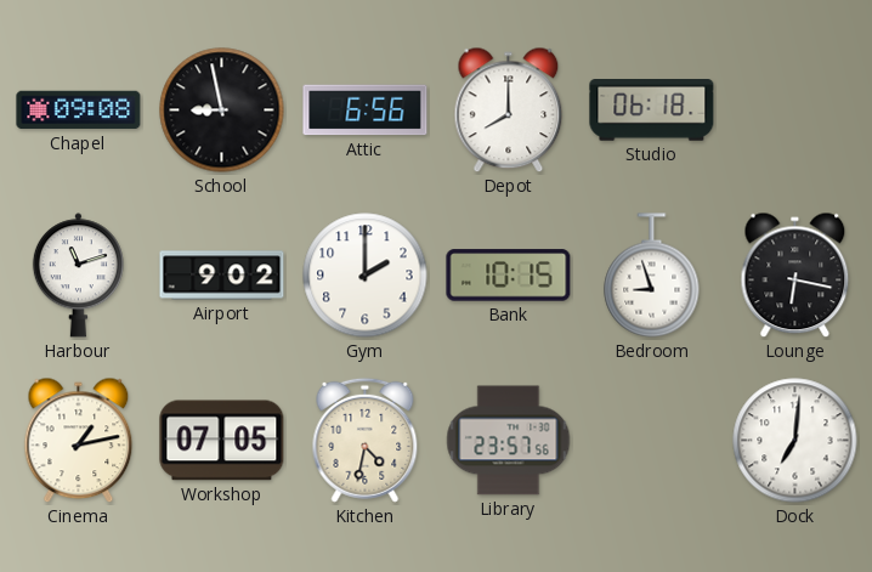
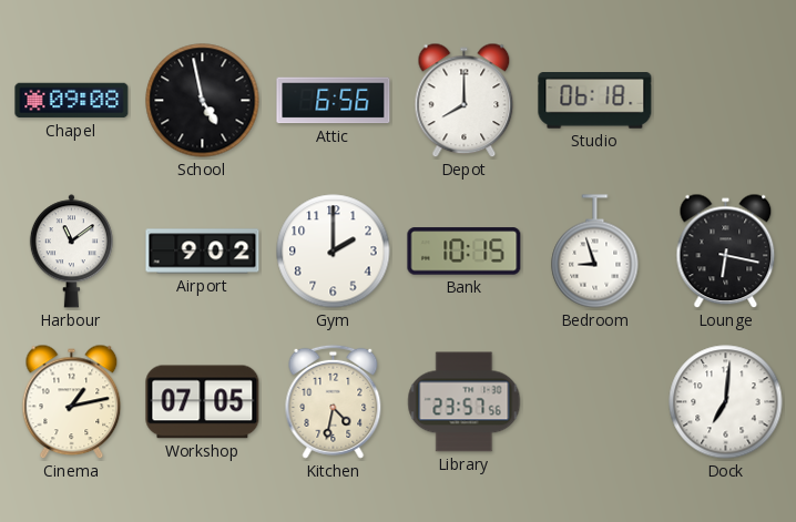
School: 8:58 -> 4:58 (203, 101)
Harbour: 11:12 -> 11:09 (71, 252)
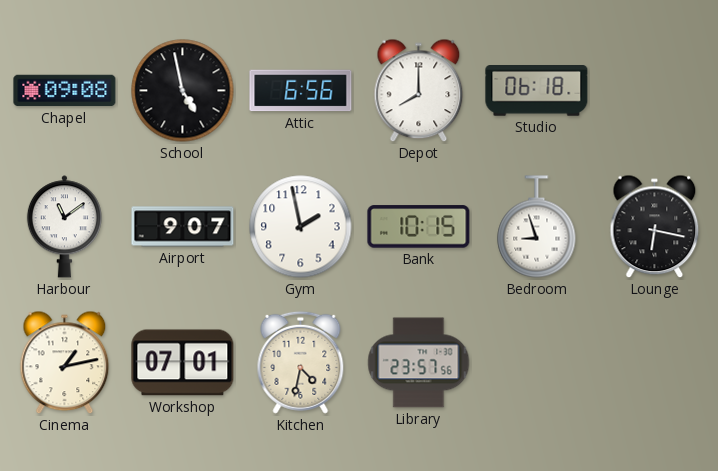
Airport: 9:02 -> 9:07 (183, 227)
Gym: 2:00 -> 1:58 (301, 227)
Workshop: 07:05 -> 07:01 (183, 363)
Dock: 7:01 -> none (726, 402)
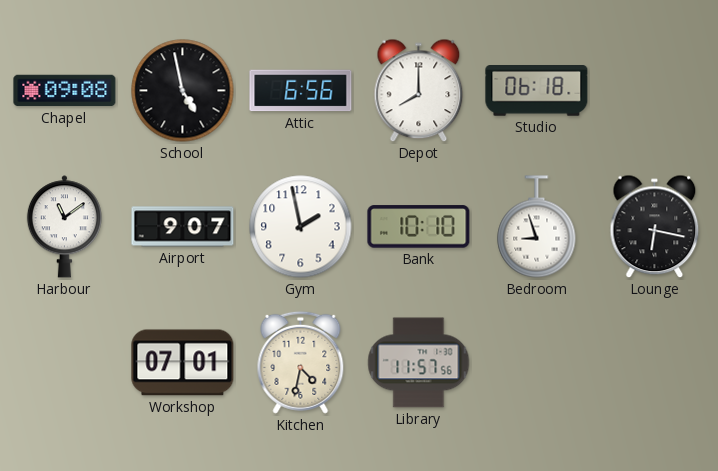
Bank: 10:15 -> 10:10 (419, 227)
Cinema: 1:13 -> none (65, 363)
Library: 23:57 -> 11:57 (419, 363)
